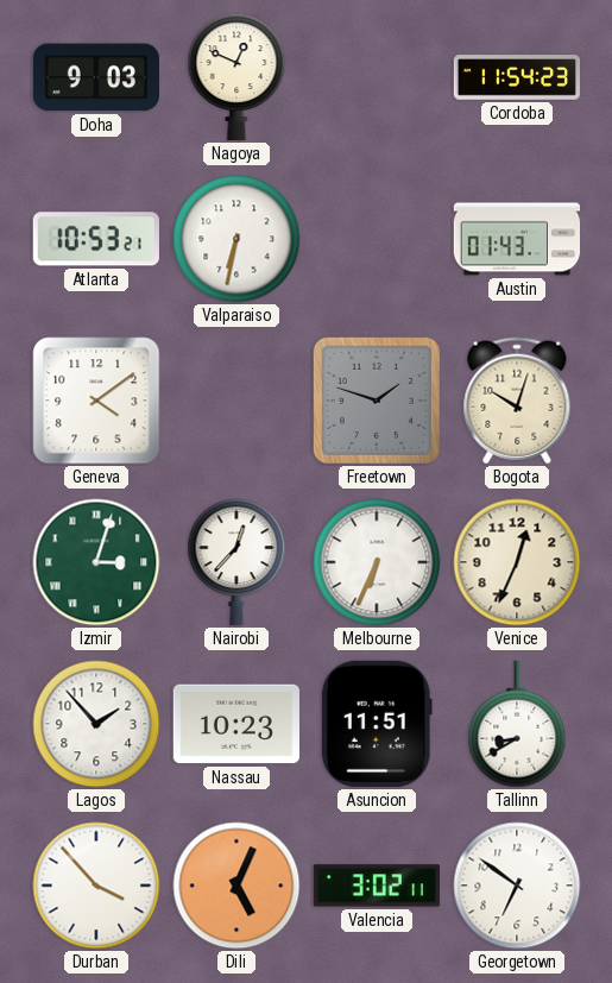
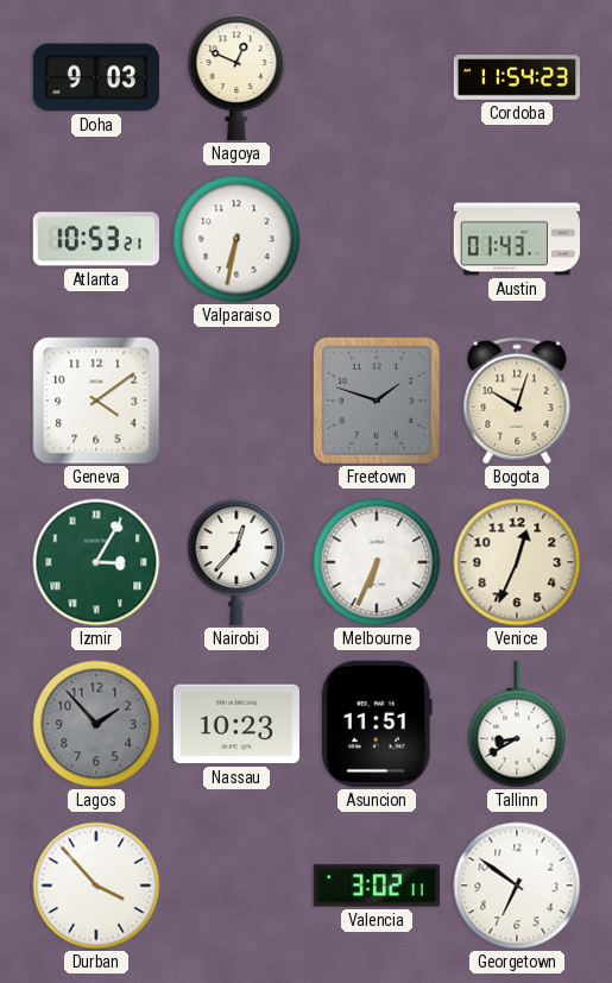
Izmir: 3:03 -> 3:05 (96, 562)
Lagos dial: white -> grey (96, 724)
Dili: 5:04 -> none (236, 886)
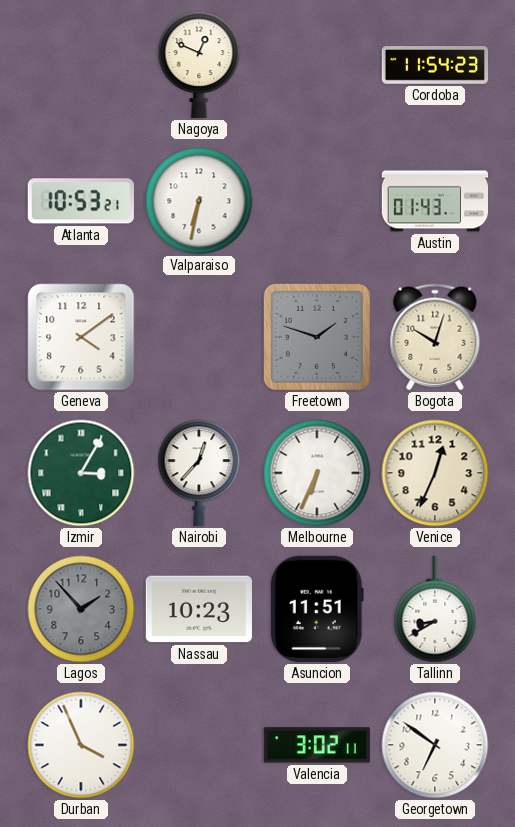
Doha: 9:03 -> none (96, 77)
Durban: 3:53 -> 3:56 (81, 745)
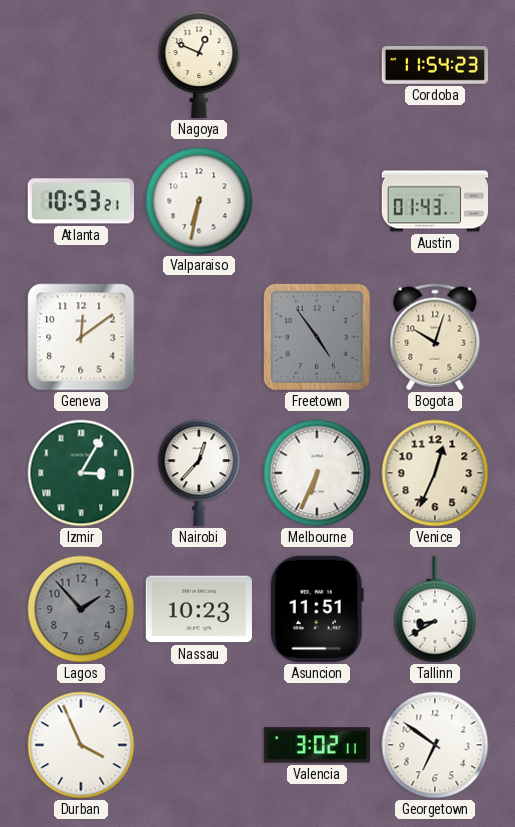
Geneva: 4:09 -> 12:09 (81, 337)
Freetown: 1:48 -> 4:54 (317, 337)
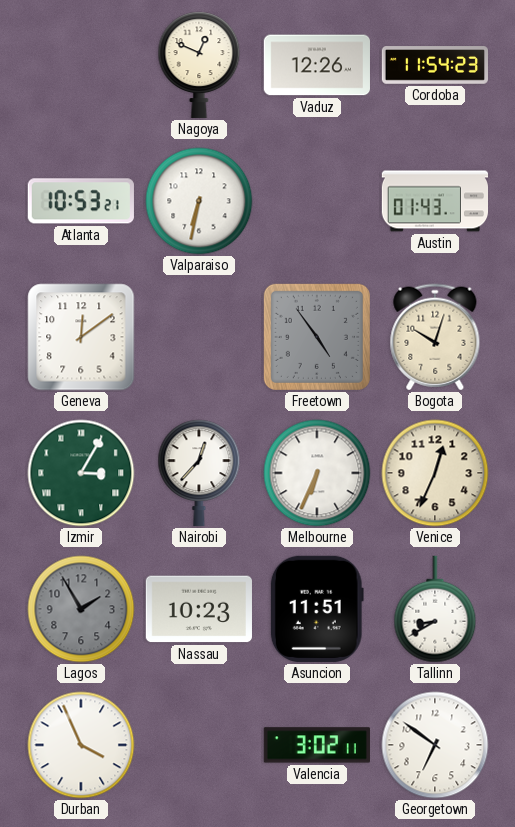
Vaduz: none -> 12:26 (317, 65)
Lagos: 1:53 -> 1:55 (81, 609)
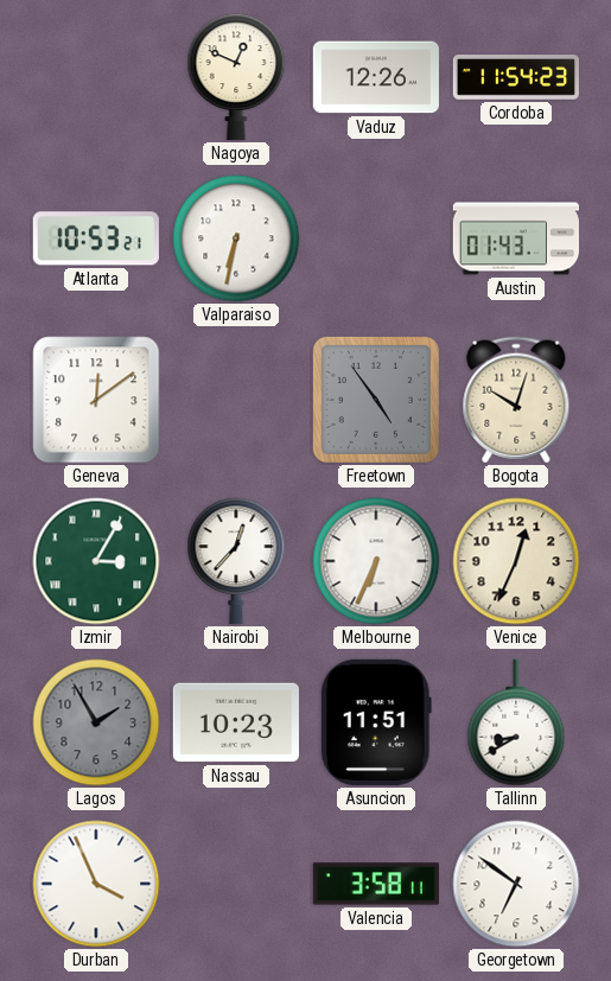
Valencia: 3:02 -> 3:58 (376, 884)
